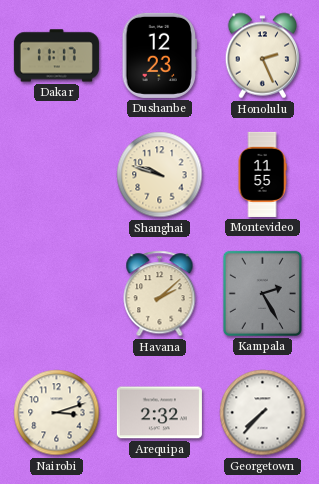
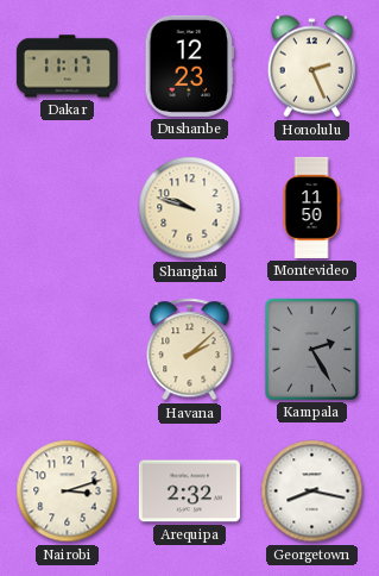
Montevideo: 11:55 -> 11:50 (311, 207)
Georgetown: 7:37 -> 8:17 (312, 492)
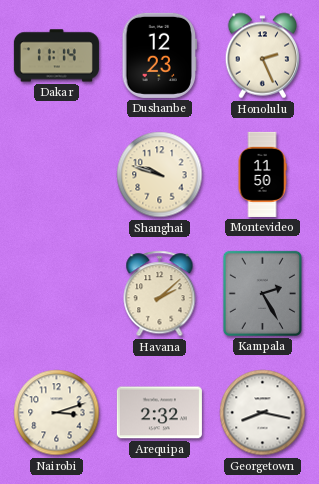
Dakar: 11:17 -> 11:14 (56, 56)
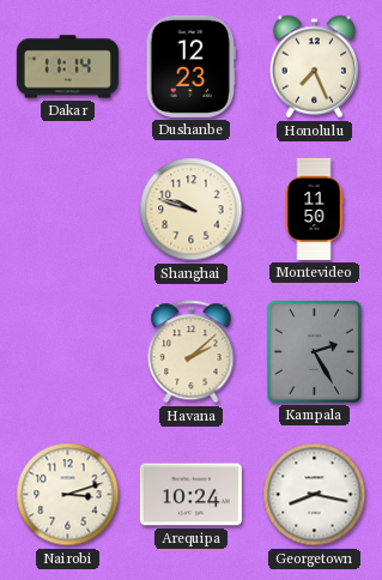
Honolulu: 2:26 -> 7:26 (315, 67)
Arequipa: 2:32 -> 10:24 (190, 495)
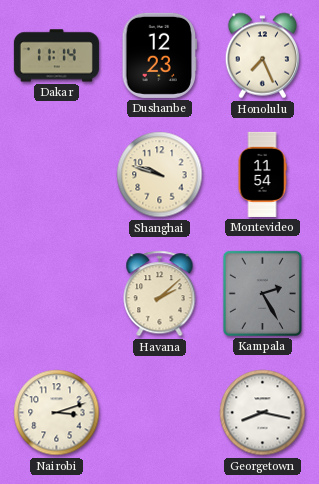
Montevideo: 11:50 -> 11:54 (262, 174)
Arequipa: 10:24 -> none (190, 495)
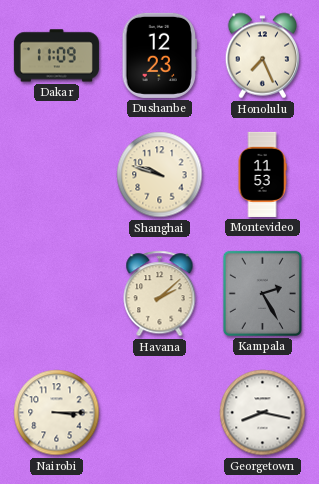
Dakar: 11:14 -> 11:09 (56, 56)
Montevideo: 11:54 -> 11:53 (262, 174)
Nairobi: 3:12 -> 3:15 (57, 413)
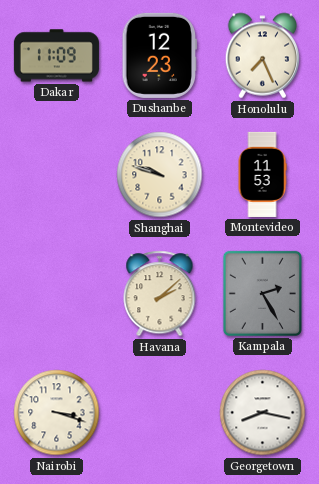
Nairobi: 3:15 -> 3:18 (57, 413)
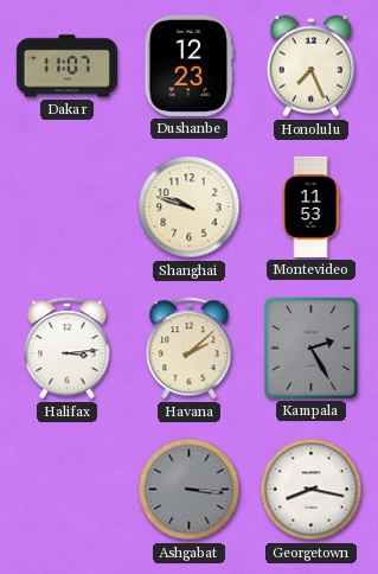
Dakar: 11:09 -> 11:07 (66, 66)
Halifax: none -> 3:14 (68, 349)
Nairobi: 3:18 -> none (57, 413)
Ashgabat: none -> 3:16 (190, 490)
